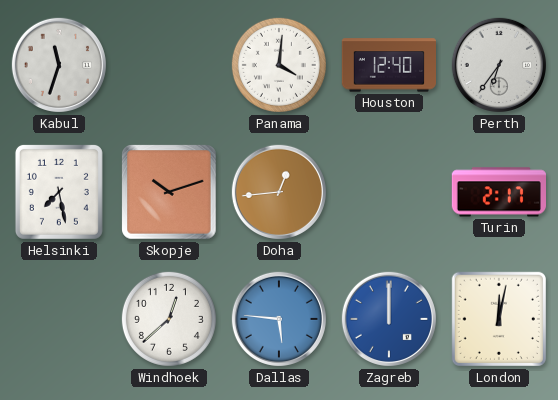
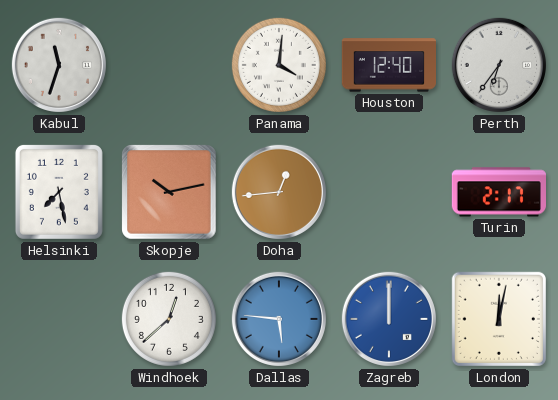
Skopje: 10:12 -> 10:13 (169, 192)
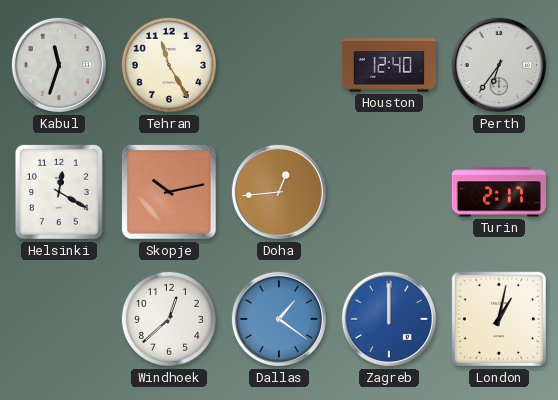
Tehran: none -> 11:25 (169, 65)
Panama: 4:01 -> none (279, 65)
Helsinki: 7:28 -> 12:20 (59, 192)
Dallas: 5:46 -> 1:21 (279, 319)
London: 12:02 -> 1:02 (499, 319)
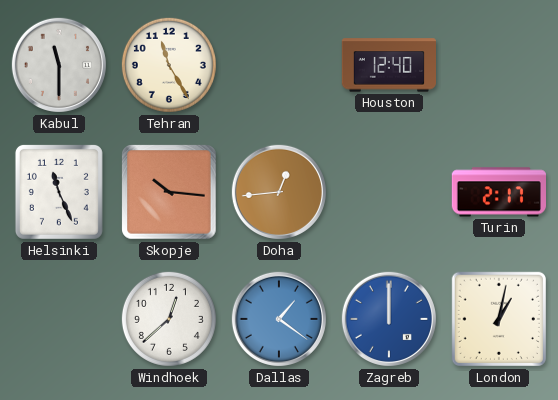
Kabul: 11:33 -> 11:30 (59, 65)
Perth: 6:36 -> none (499, 65)
Helsinki: 12:20 -> 11:26 (59, 192)
Skopje: 10:13 -> 10:16 (169, 192)
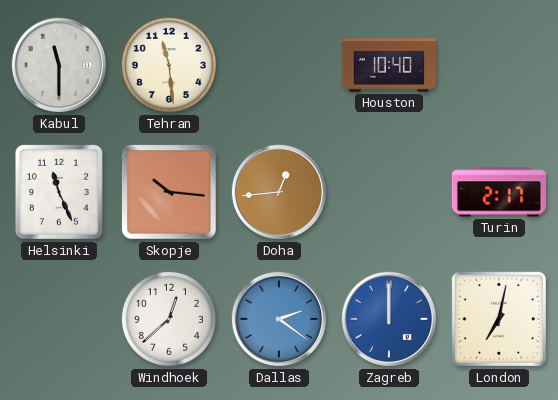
Tehran: 11:25 -> 11:29 (169, 65)
Houston: 12:40 -> 10:40 (388, 65)
Dallas: 1:21 -> 2:21 (279, 319)
London: 1:02 -> 7:02 (499, 319)
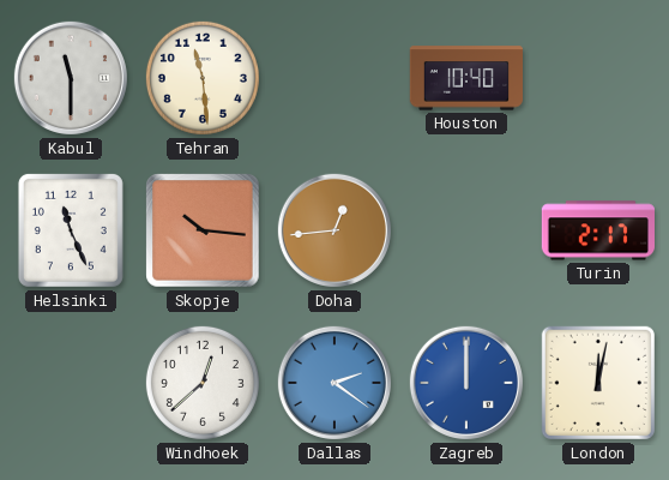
London: 7:02 -> 12:02 (598, 383)
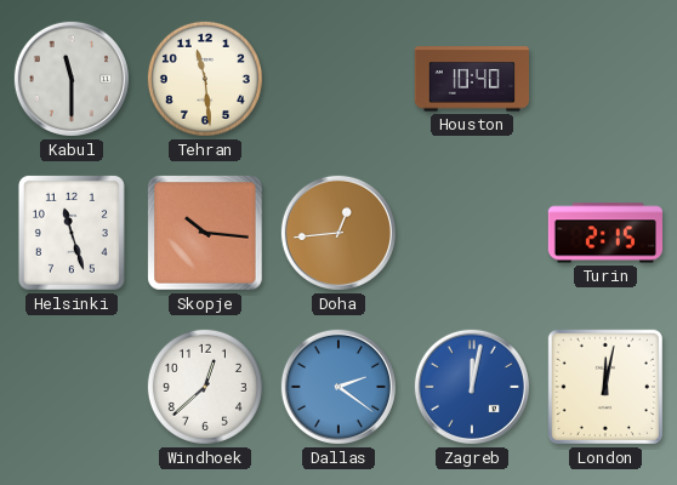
Helsinki: 11:26 -> 11:27 (72, 233)
Turin: 2:17 -> 2:15 (604, 233)
Zagreb: 12:00 -> 12:02 (472, 387)
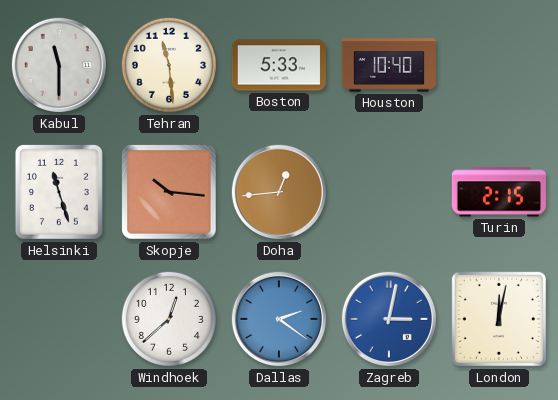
Boston: none -> 5:33 (278, 65)
Zagreb: 12:02 -> 3:02 (389, 319)
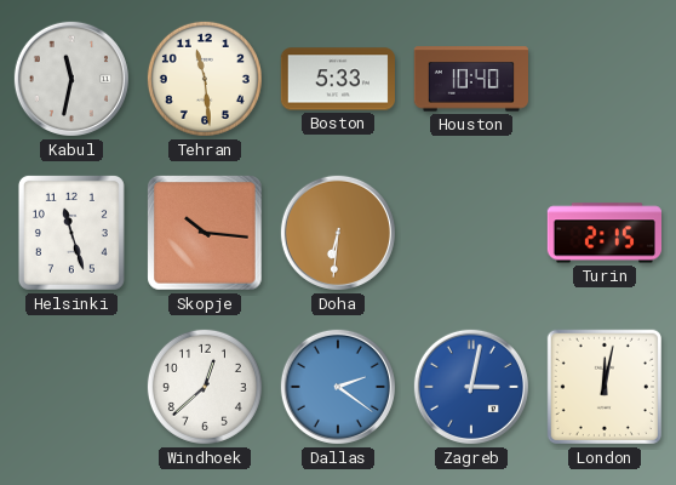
Kabul: 11:30 -> 11:32 (71, 79)
Doha: 12:44 -> 6:31 (338, 233)
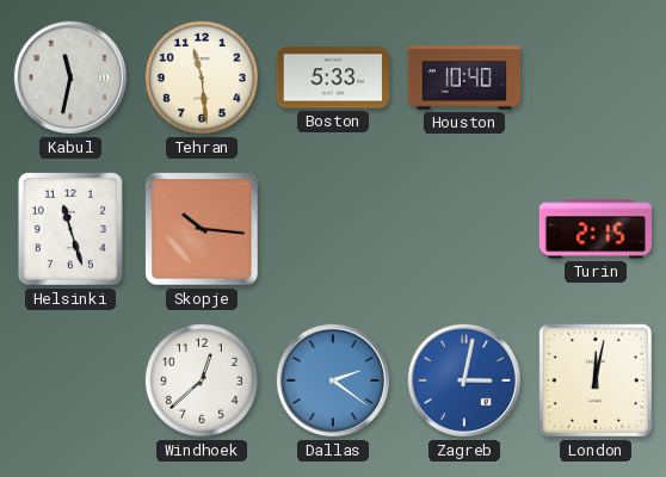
Doha: 6:31 -> none (338, 233)
